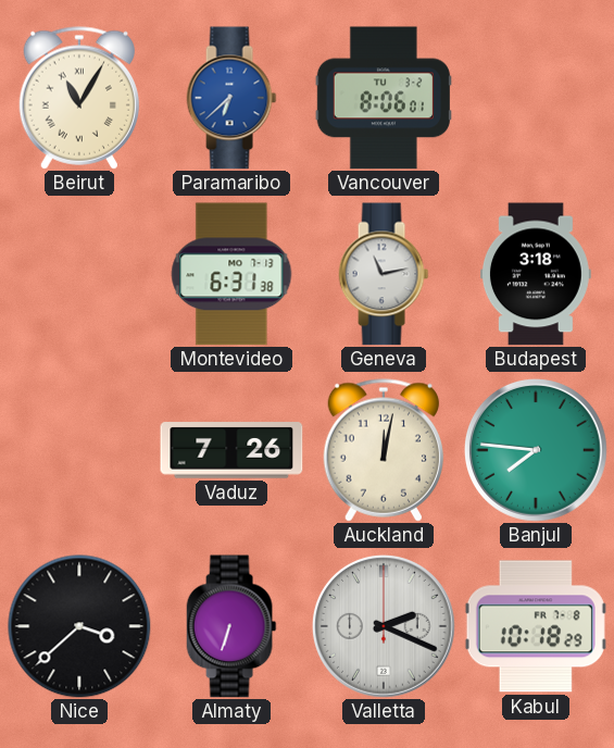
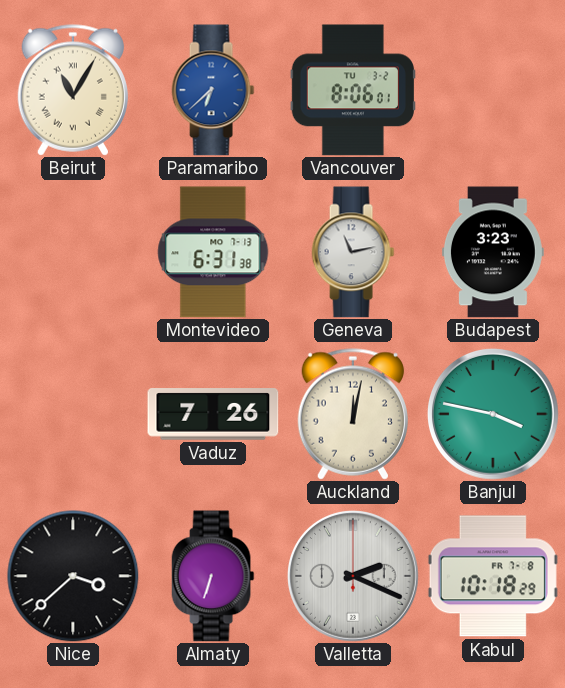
Budapest: 3:18 -> 3:23 (493, 252)
Banjul: 7:46 -> 3:47 (493, 414)
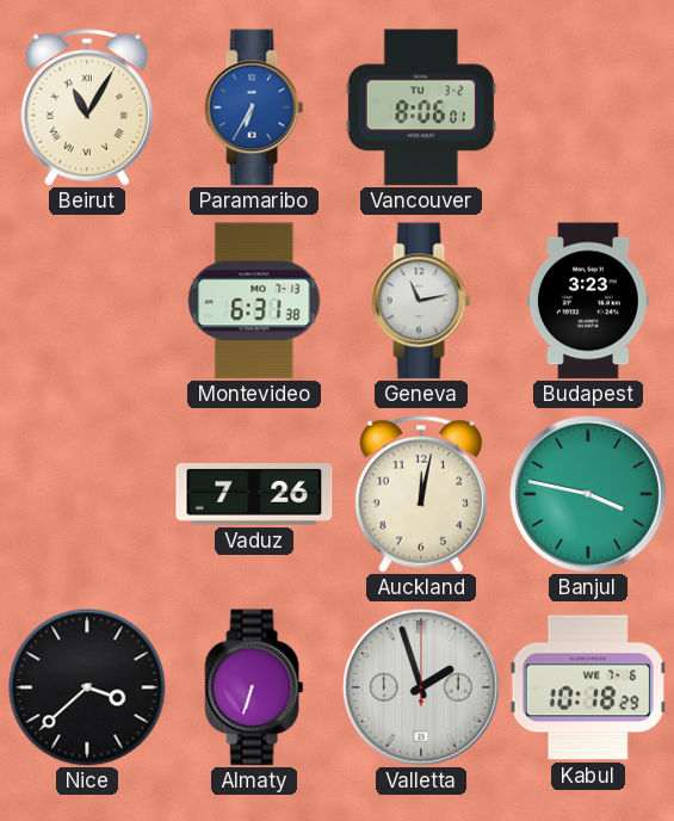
Paramaribo: 6:38 -> 6:35 (254, 107)
Valletta: 2:19 -> 1:57 (421, 687)
Kabul date: FR 7-8 -> WE 7-6 (588, 687)
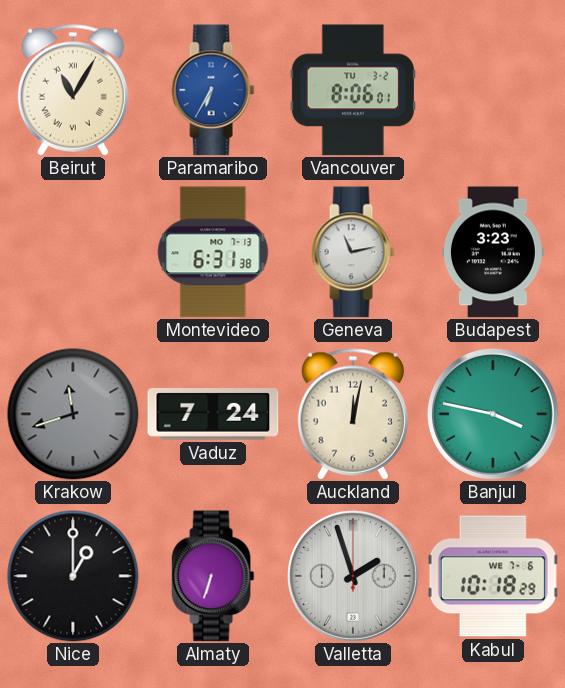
Krakow: none -> 11:42 (73, 414)
Vaduz: 7:26 -> 7:24 (213, 414)
Nice: 3:38 -> 1:00 (73, 576)
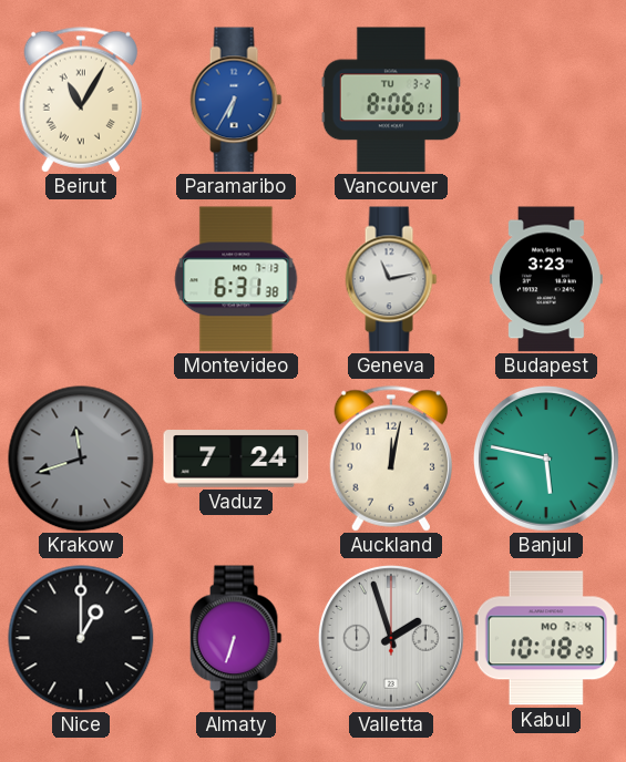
Banjul: 3:47 -> 5:47 (546, 459)
Kabul date: WE 7-6 -> MO 7-4 (546, 638)
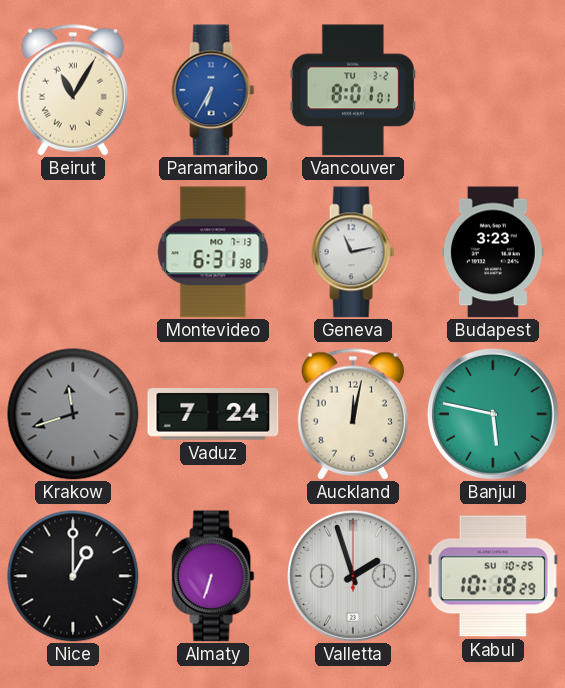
Vancouver: 8:06 -> 8:01 (353, 90)
Kabul date: MO 7-4 -> SU 10-25 (493, 576)
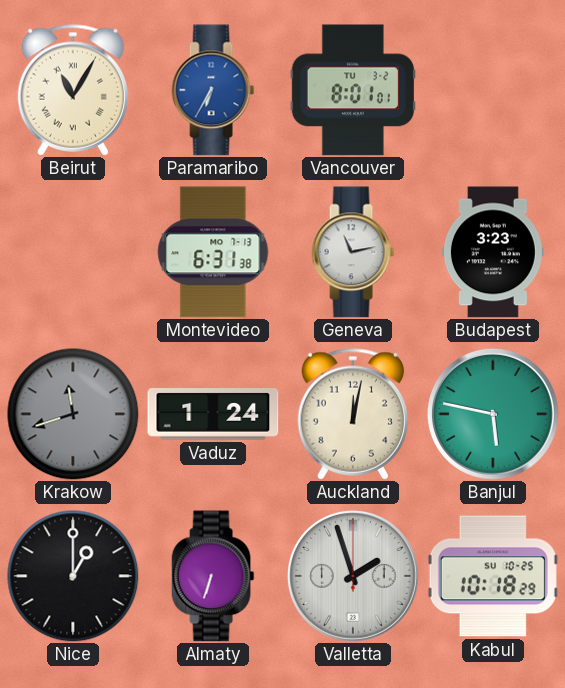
Vaduz: 7:24 -> 1:24 (213, 414)
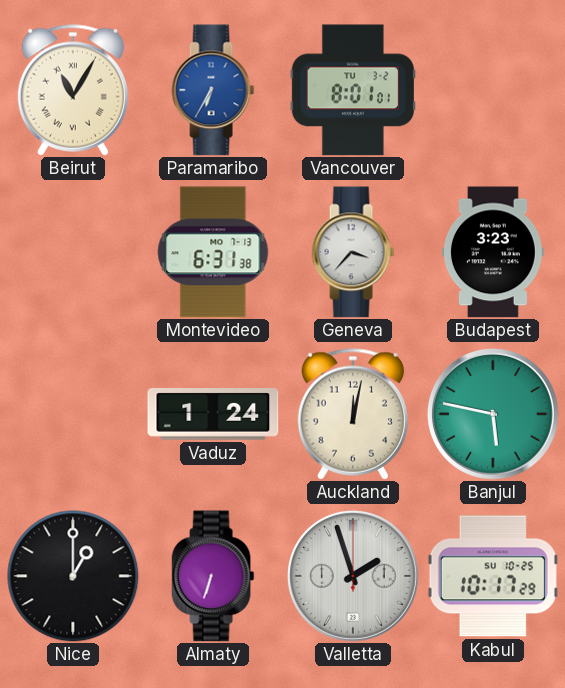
Geneva: 11:13 -> 3:37 (353, 252)
Krakow: 11:42 -> none (73, 414)
Kabul: 10:18 -> 10:17 (493, 576)
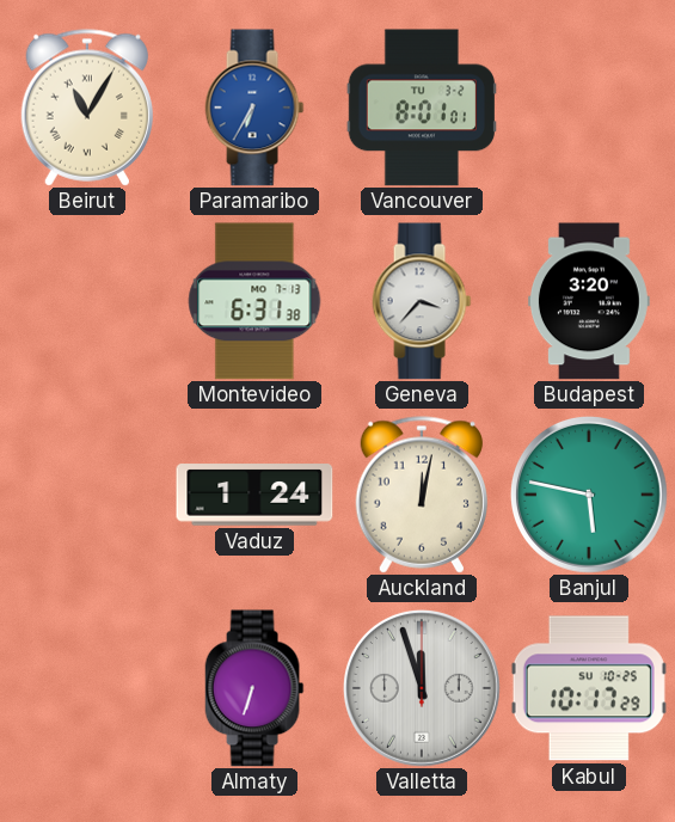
Budapest: 3:23 -> 3:20 (589, 301)
Nice: 1:00 -> none (73, 576)
Valletta: 1:57 -> 11:57 (422, 688)
